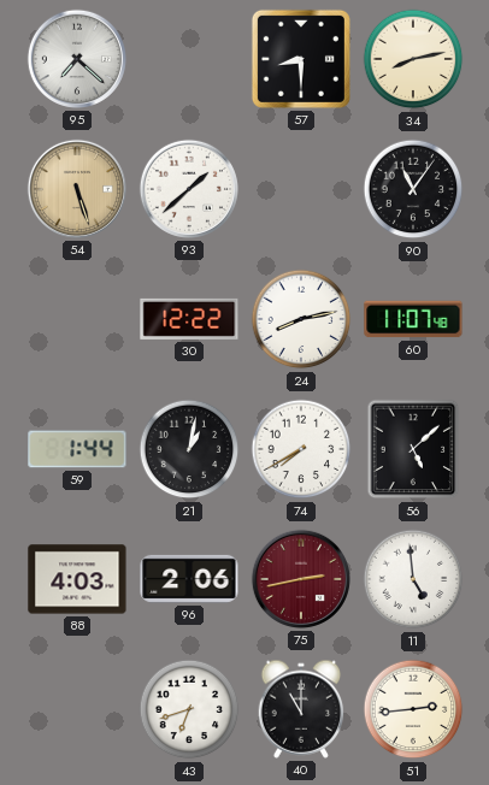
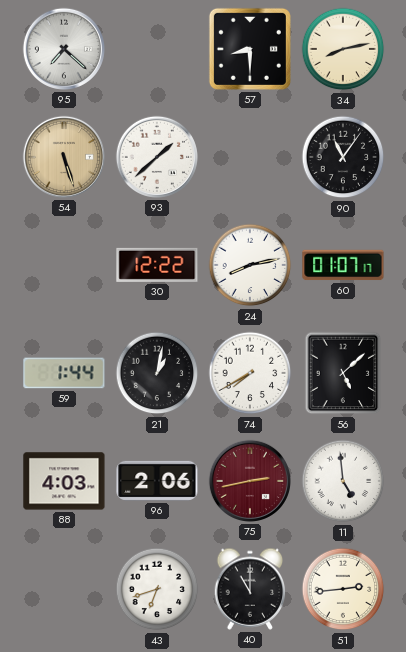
60: 11:07 -> 01:07 (343, 265)
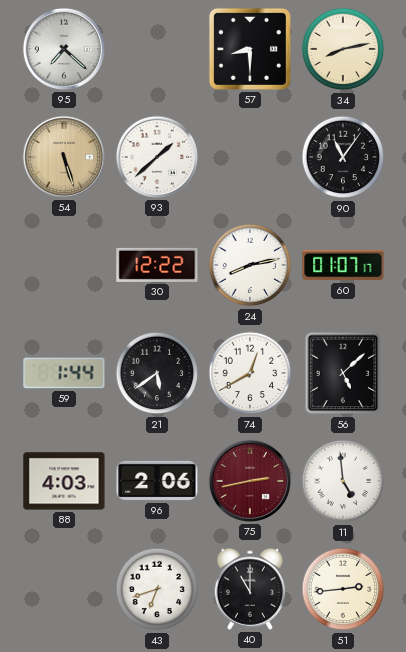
21: 1:02 -> 5:39 (157, 373)
74: 7:40 -> 12:40 (250, 373)
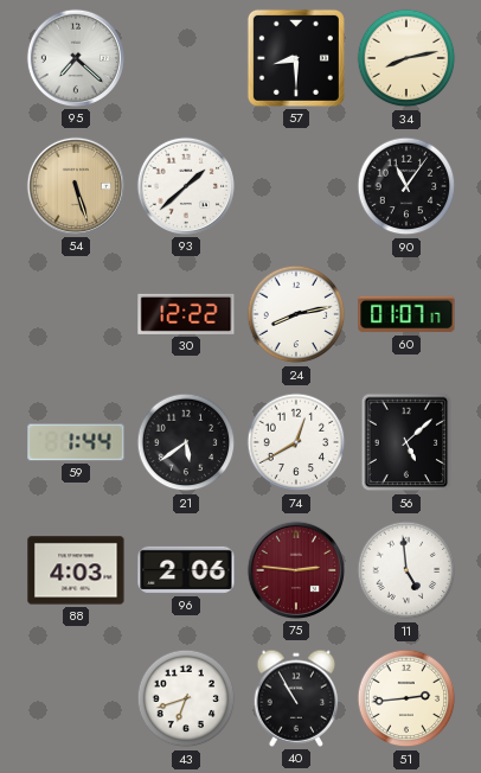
75: 2:43 -> 2:46 (296, 570)
40: 11:00 -> 10:55 (296, 698)
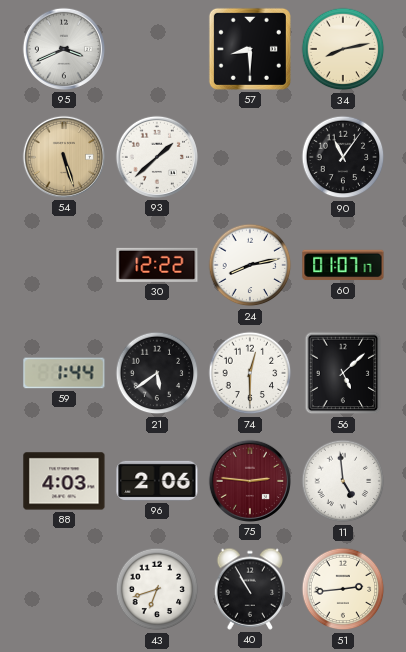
95: 7:22 -> 3:41 (64, 49)
74: 12:40 -> 12:30 (250, 373)
